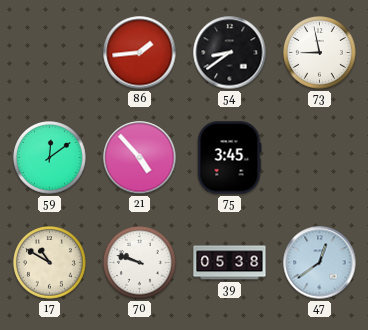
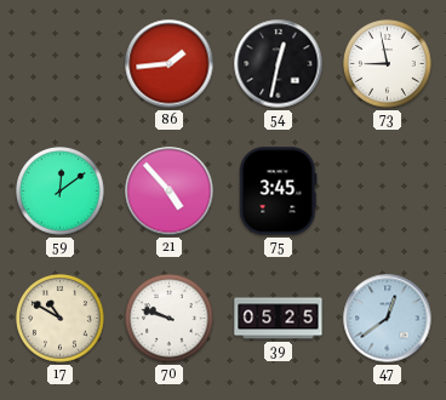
54: 8:39 -> 12:32 (279, 64)
39: 05:38 -> 05:25 (279, 319)
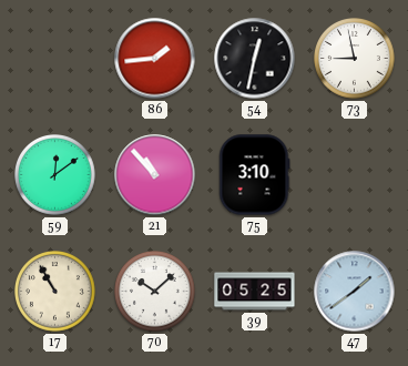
21: 4:53 -> 10:53 (155, 175)
75: 3:45 -> 3:10 (254, 175)
17: 10:50 -> 10:55 (55, 292)
70: 9:48 -> 10:08 (155, 292)
47: 12:39 -> 1:39 (355, 292)
